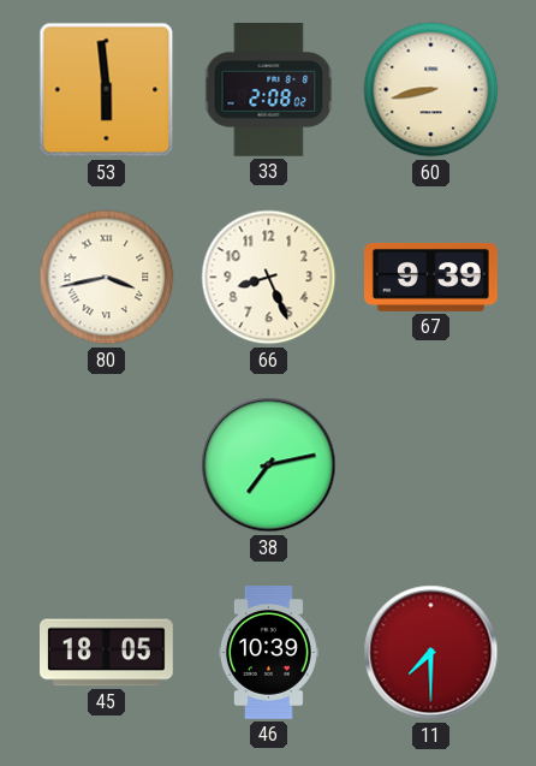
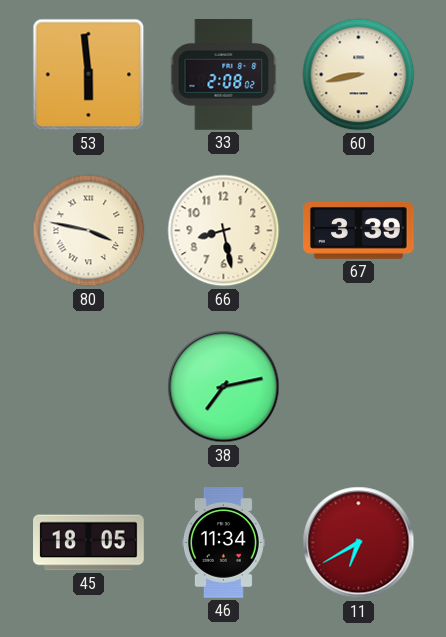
80: 3:43 -> 3:47 (89, 231)
66: 8:26 -> 8:28 (224, 231)
67: 9:39 -> 3:39 (359, 230)
46: 10:39 -> 11:34 (223, 543)
11: 7:30 -> 6:40 (359, 543)
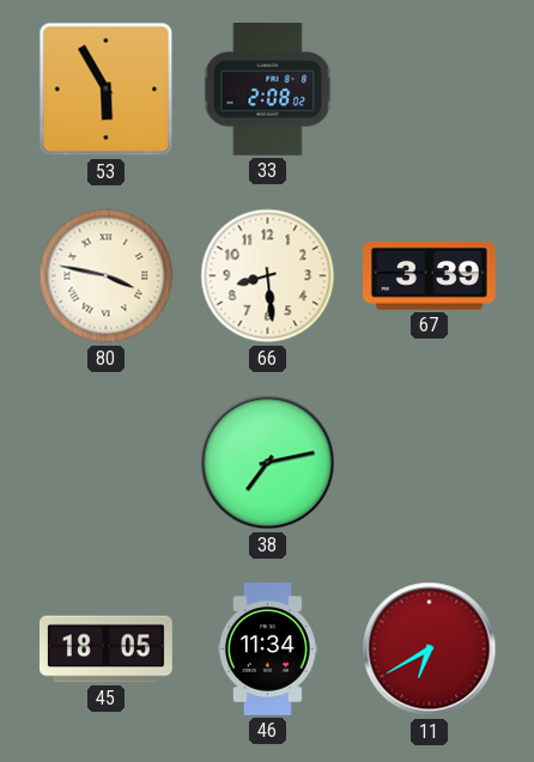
53: 5:59 -> 5:55 (107, 90)
60: 8:43 -> none (359, 75)
66: 8:28 -> 8:29 (268, 276)
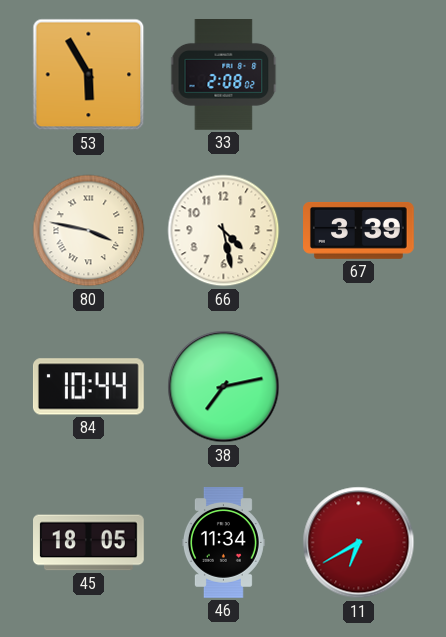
66: 8:29 -> 4:28 (224, 231)
84: none -> 10:44 (88, 387)
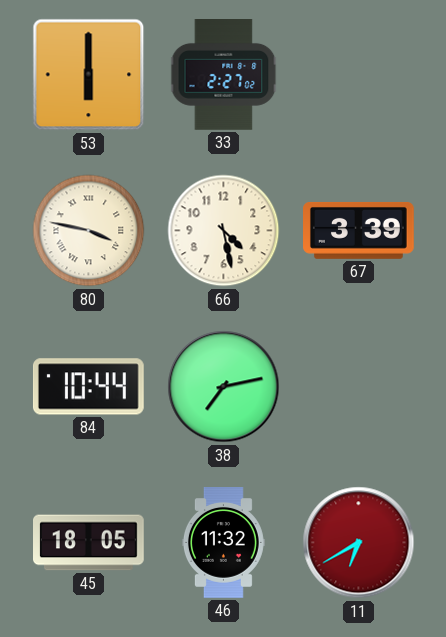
53: 5:55 -> 6:00 (89, 75)
33: 2:08 -> 2:27 (224, 75)
46: 11:34 -> 11:32 (223, 543)
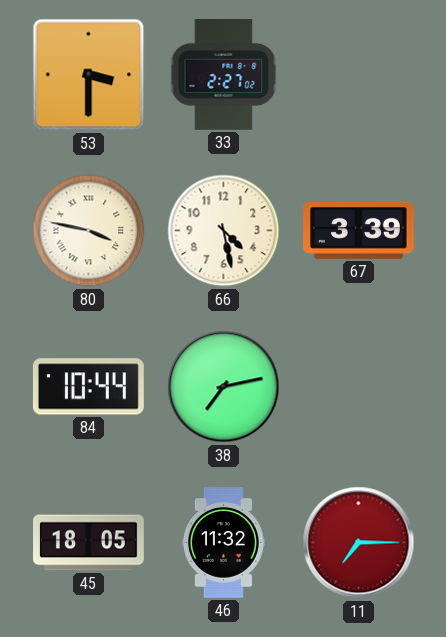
53: 6:00 -> 3:30 (89, 75)
11: 6:40 -> 7:15 (359, 543)
